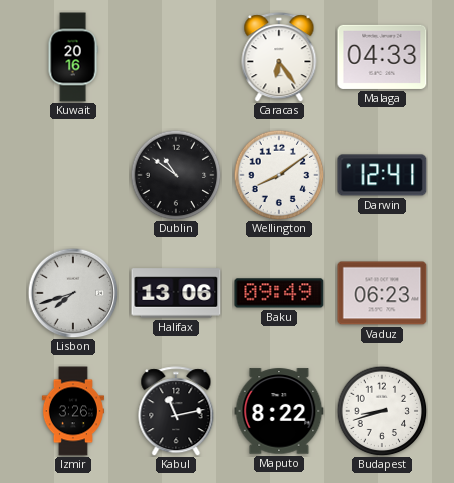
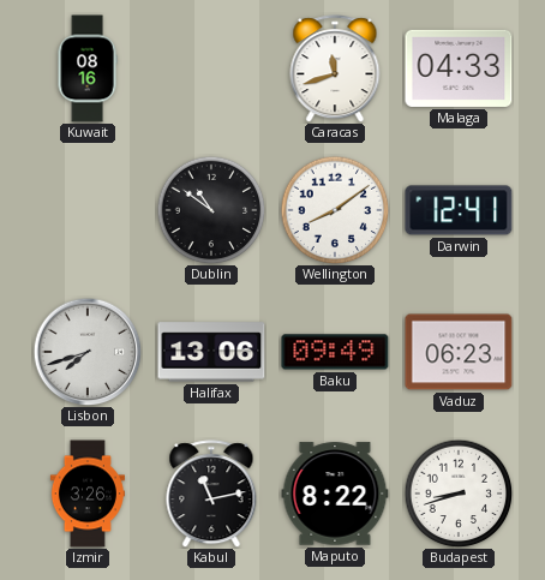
Kuwait: 20:16 -> 08:16 (88, 68)
Caracas: 6:24 -> 11:42 (335, 68)
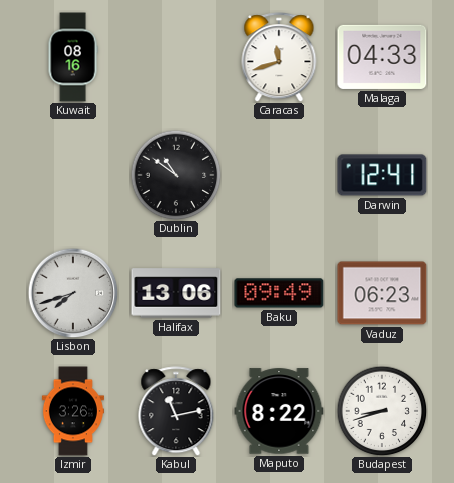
Wellington: 8:09 -> none (335, 210)
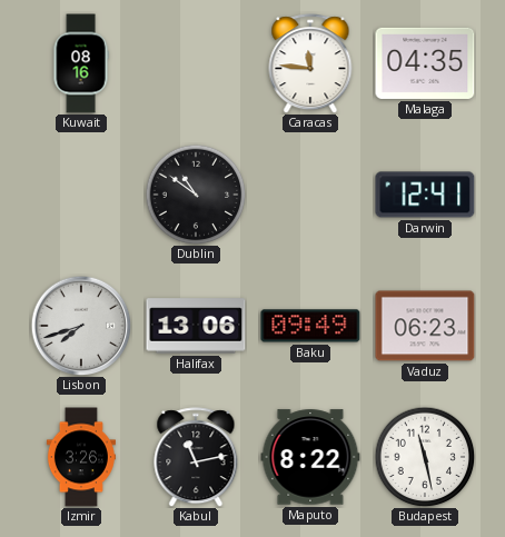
Caracas: 11:42 -> 11:46 (310, 63)
Malaga: 04:33 -> 04:35 (425, 63)
Budapest: 8:42 -> 11:28 (425, 457)
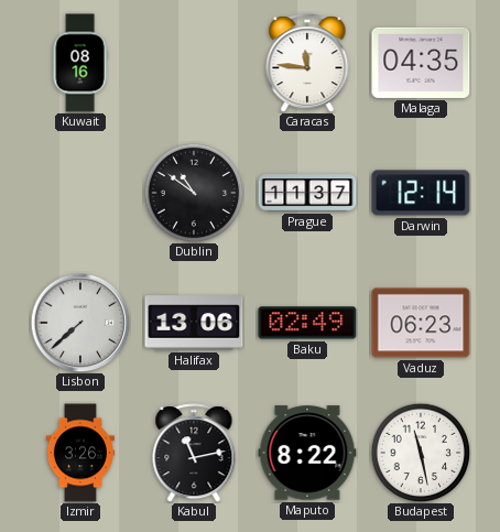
Prague: none -> 11:37 (307, 193)
Darwin: 12:41 -> 12:14 (421, 193)
Lisbon: 7:42 -> 7:38 (80, 323)
Baku: 09:49 -> 02:49 (307, 323)
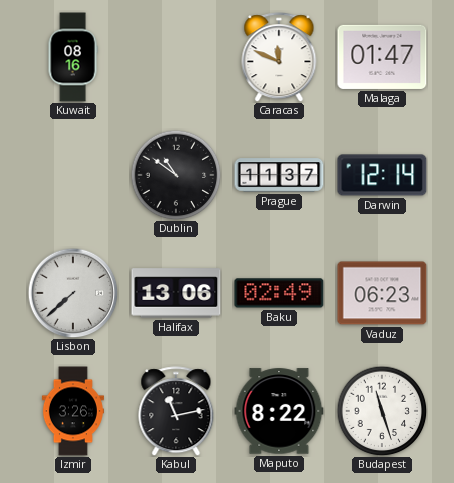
Caracas: 11:46 -> 11:49 (279, 57)
Malaga: 04:35 -> 01:47 (382, 57)
Budapest: 11:28 -> 11:27 (382, 411)
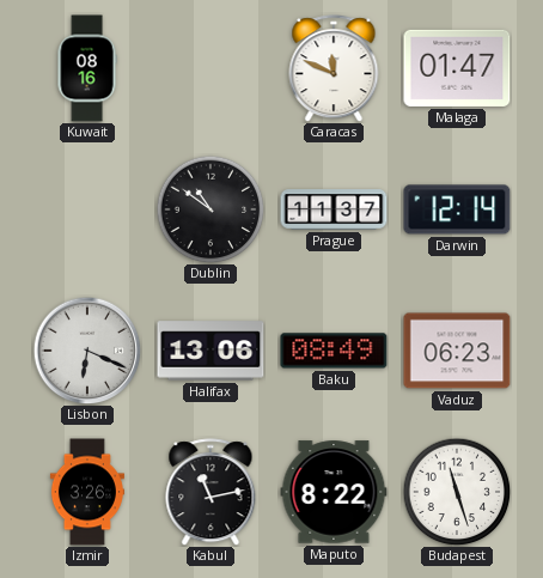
Lisbon: 7:38 -> 6:19 (87, 351)
Baku: 02:49 -> 08:49 (334, 351)
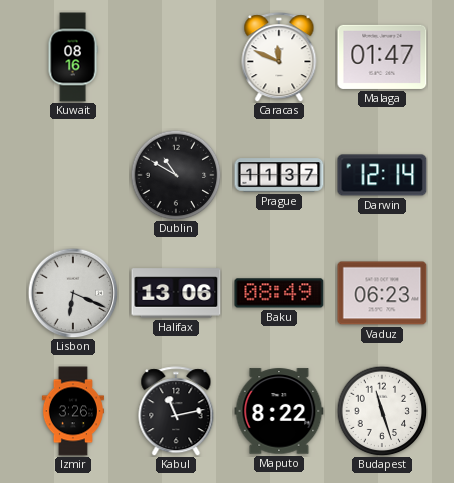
Dublin: 10:51 -> 10:50 (176, 175)
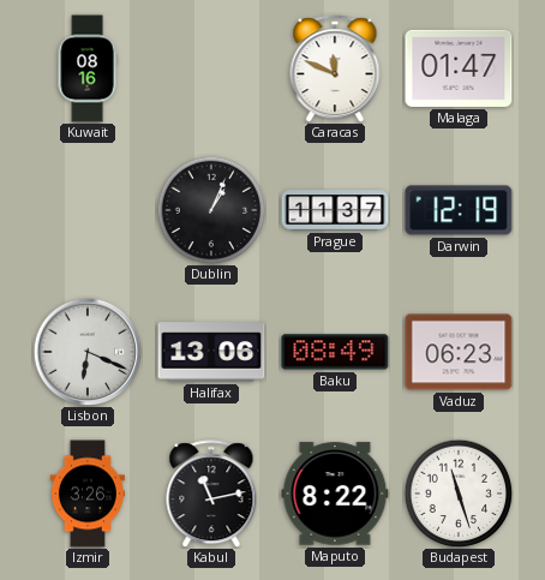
Dublin: 10:50 -> 1:04 (211, 210)
Darwin: 12:14 -> 12:19 (459, 210)
